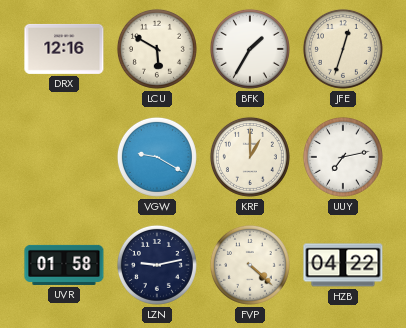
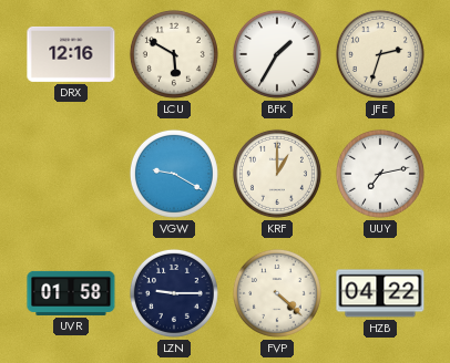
JFE: 12:33 -> 2:33 (380, 54)
LZN: 9:13 -> 9:15 (174, 293)
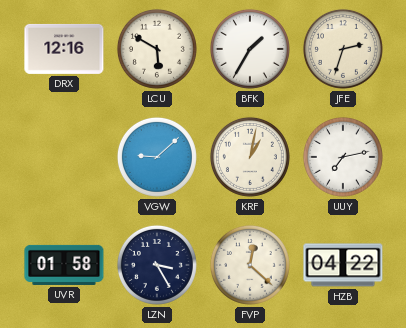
VGW: 9:20 -> 9:08 (157, 157)
KRF: 1:00 -> 1:02 (250, 157)
LZN: 9:15 -> 3:25 (157, 265)
FVP: 4:22 -> 12:22 (250, 265)
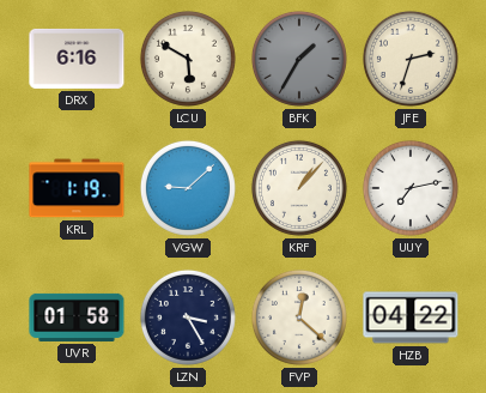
DRX: 12:16 -> 6:16 (77, 59)
BFK dial: white -> grey (299, 59)
KRL: none -> 1:19 (77, 188)
KRF: 1:02 -> 1:07 (299, 188)
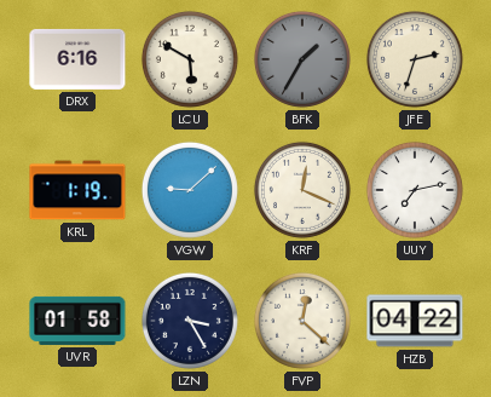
KRF: 1:07 -> 12:19 (302, 190)
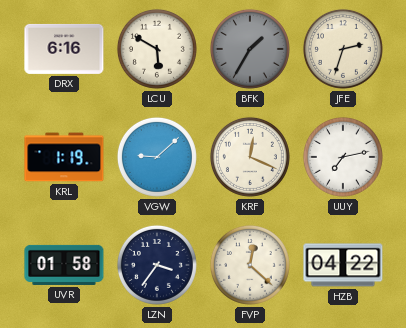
LZN: 3:25 -> 3:36 (157, 265)
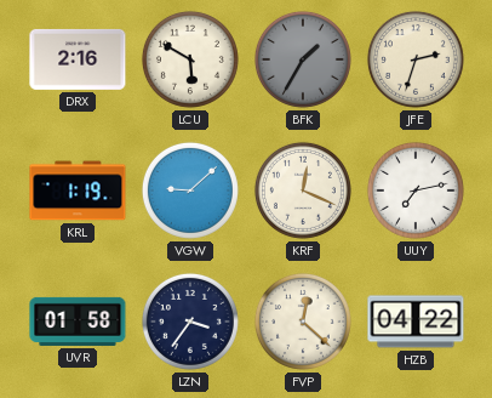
DRX: 6:16 -> 2:16 (78, 59)
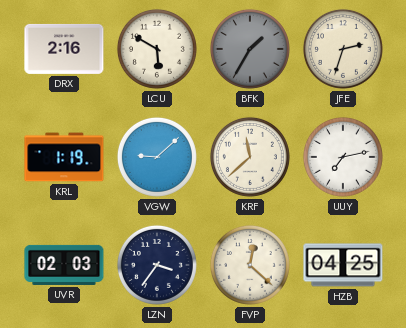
KRF: 12:19 -> 11:38 (250, 157)
UVR: 01:58 -> 02:03 (64, 265)
HZB: 04:22 -> 04:25 (343, 265)
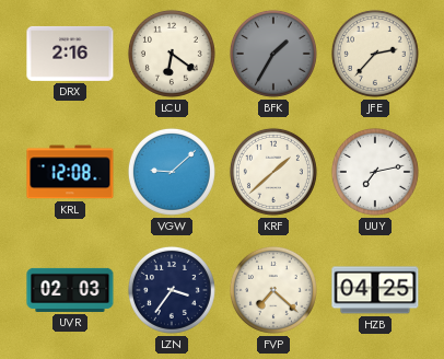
LCU: 5:50 -> 6:21 (172, 54)
JFE: 2:33 -> 2:37 (375, 54)
KRL: 1:19 -> 12:08 (70, 172)
KRF: 11:38 -> 1:38 (273, 172)
FVP: 12:22 -> 7:22 (273, 290)
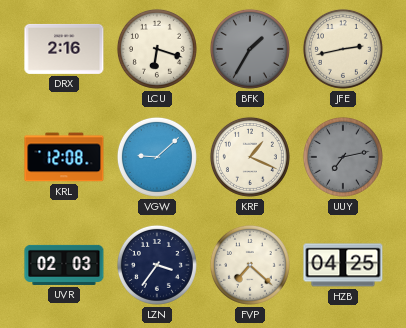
LCU: 6:21 -> 6:18 (157, 49)
JFE: 2:37 -> 2:43 (343, 49)
KRF: 1:38 -> 1:19 (250, 157)
UUY dial: white -> grey (343, 157)
